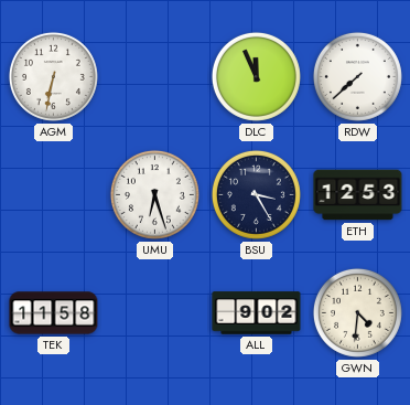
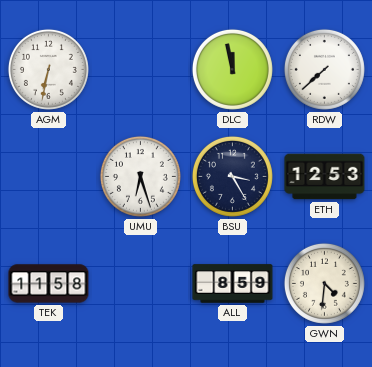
DLC: 11:56 -> 11:58 (232, 69)
ALL: 9:02 -> 8:59 (233, 284)
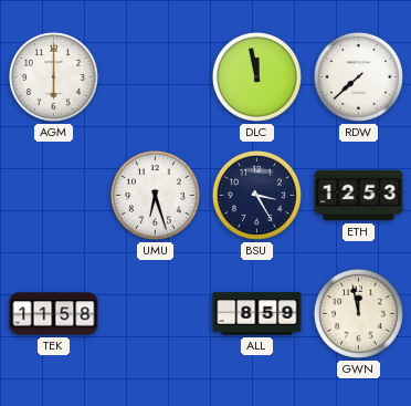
AGM: 6:32 -> 6:00 (53, 76)
GWN: 4:31 -> 11:58 (358, 313)
